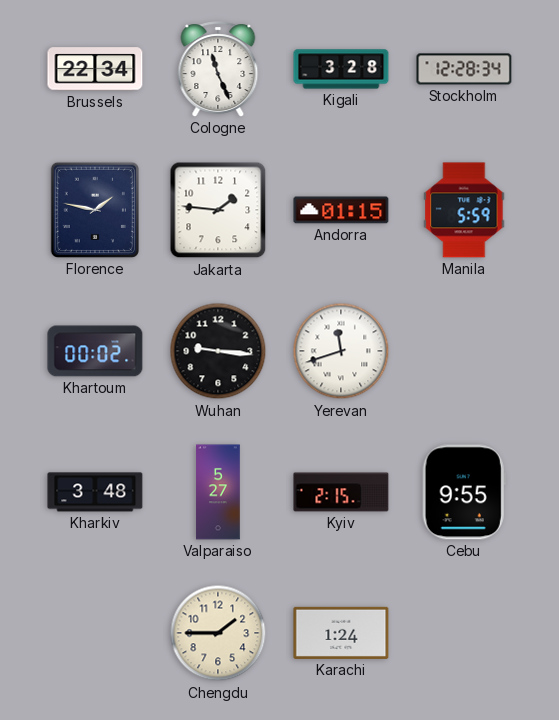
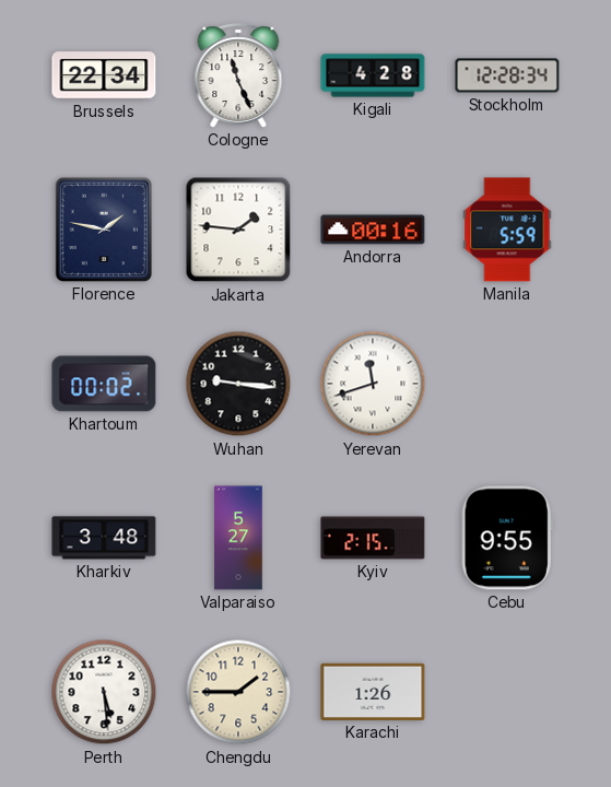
Kigali: 3:28 -> 4:28 (373, 75)
Andorra: 01:15 -> 00:16 (373, 230)
Perth: none -> 5:29 (104, 692)
Karachi: 1:24 -> 1:26 (373, 692)
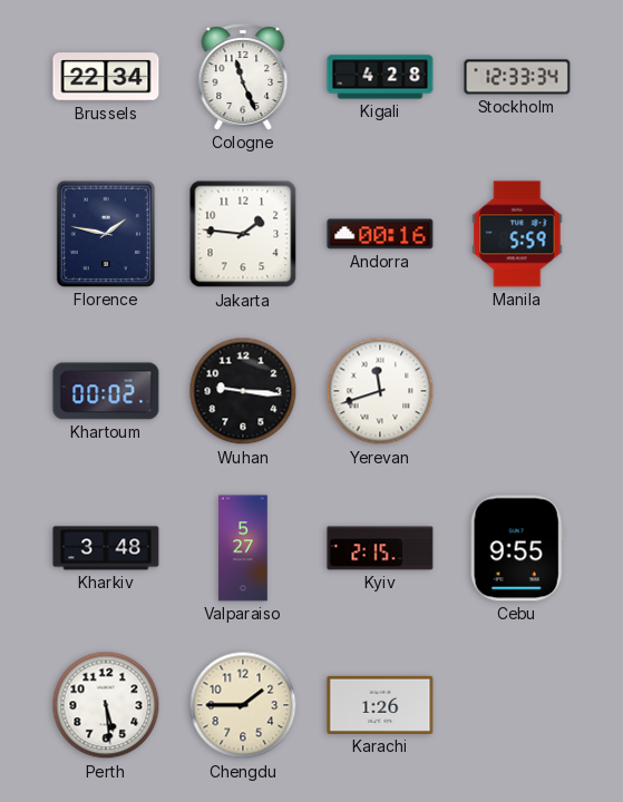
Stockholm: 12:28 -> 12:33 (517, 77)
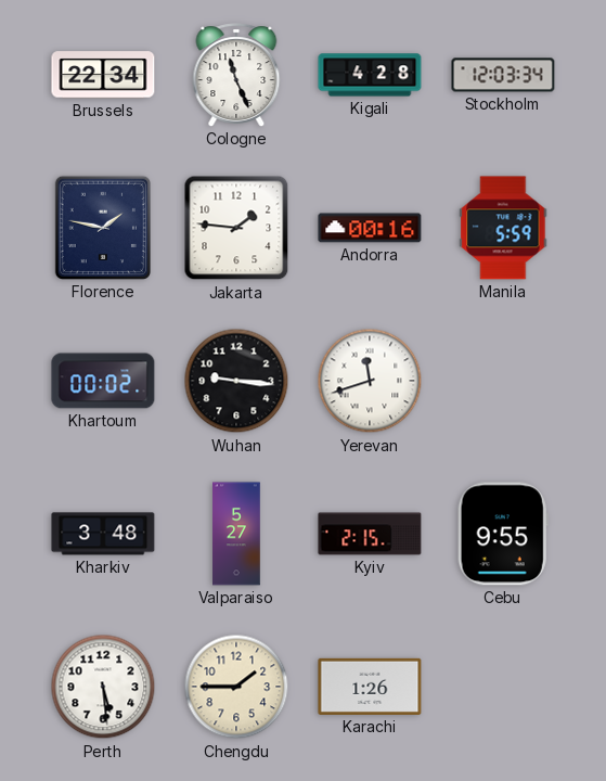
Stockholm: 12:33 -> 12:03 (503, 75)
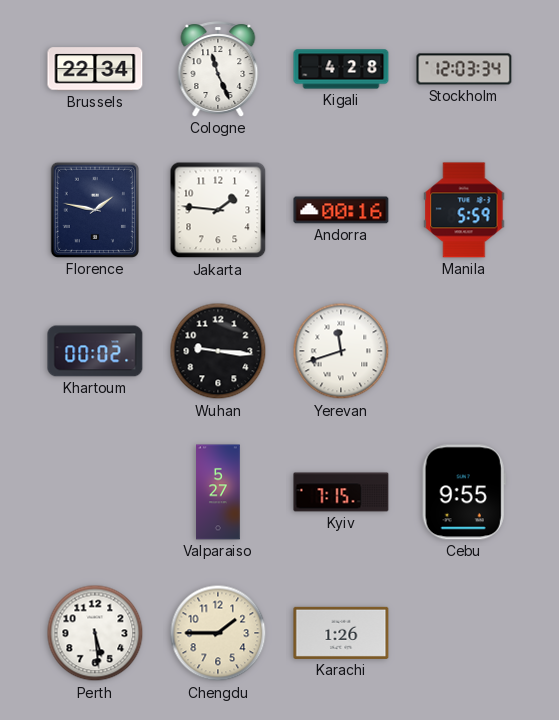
Kharkiv: 3:48 -> none (103, 534)
Kyiv: 2:15 -> 7:15 (341, 492)
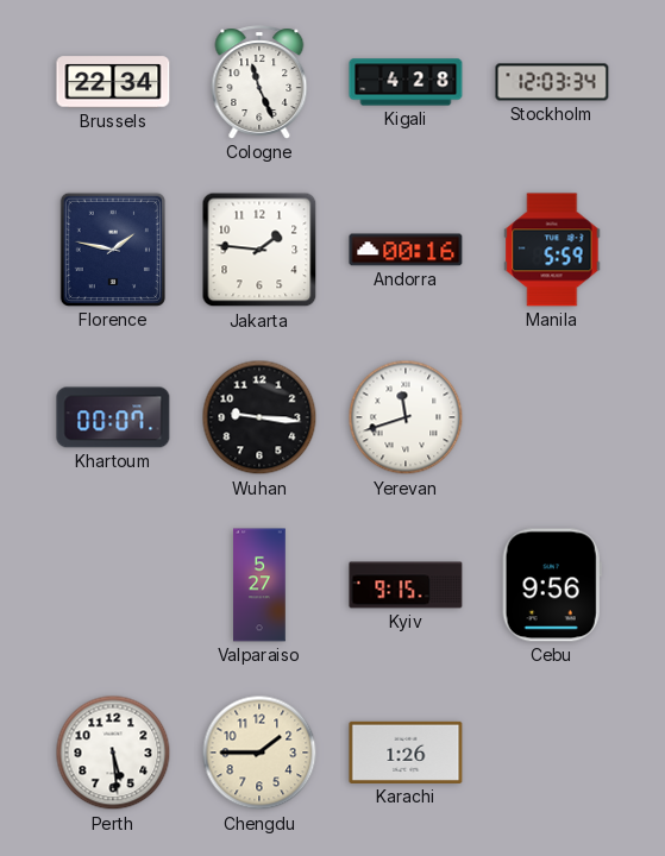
Khartoum: 00:02 -> 00:07 (113, 417)
Kyiv: 7:15 -> 9:15 (406, 585)
Cebu: 9:55 -> 9:56 (552, 585)
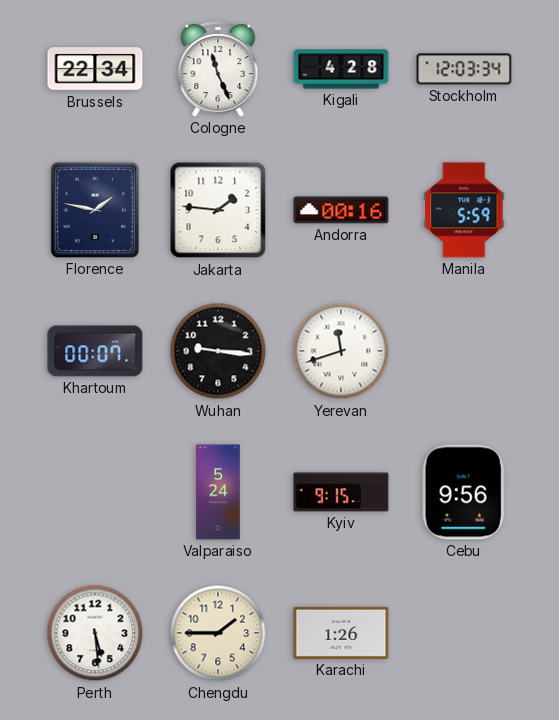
Valparaiso: 5:27 -> 5:24 (218, 492)
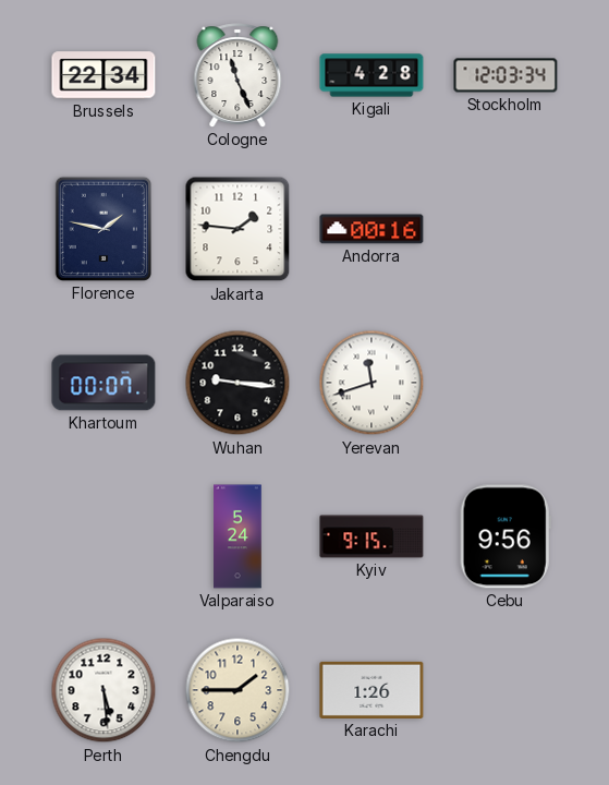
Manila: 5:59 -> none (464, 210)
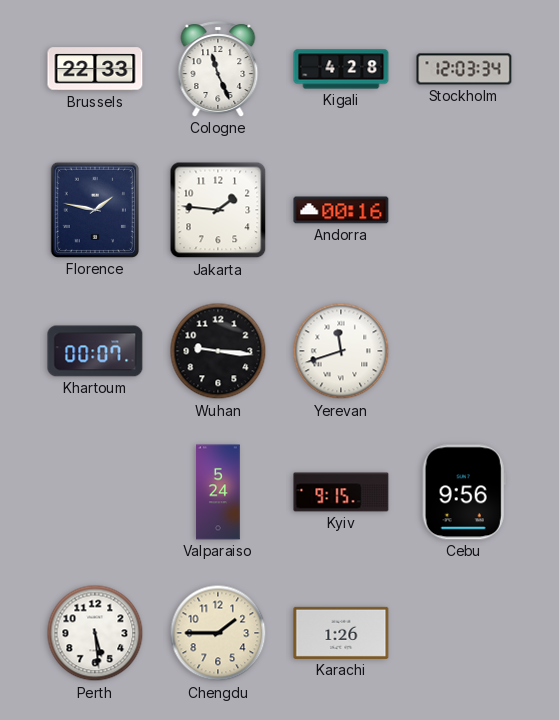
Brussels: 22:34 -> 22:33 (95, 69)
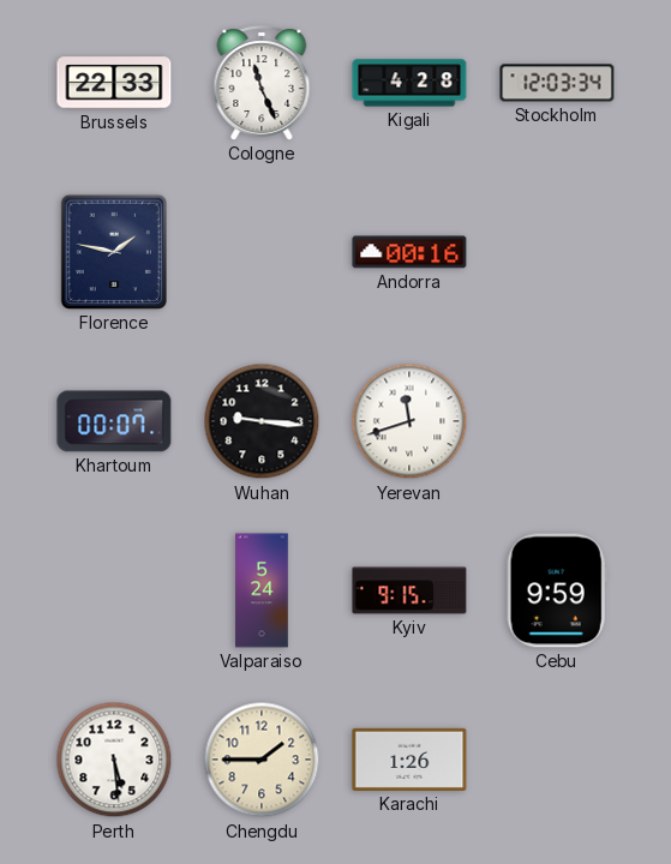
Jakarta: 1:46 -> none (218, 210)
Cebu: 9:56 -> 9:59 (557, 590)
